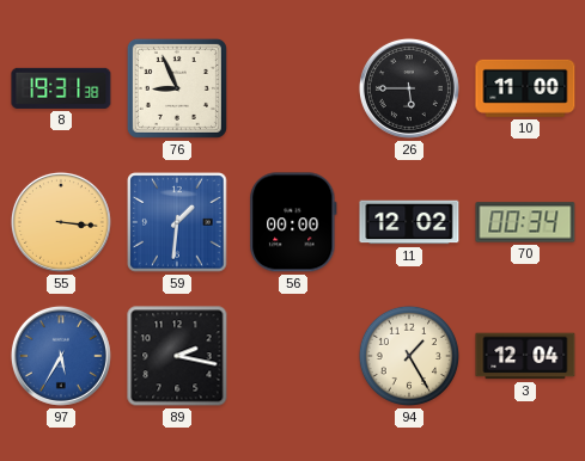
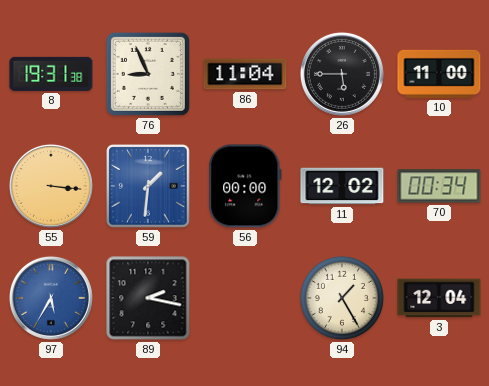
86: none -> 11:04 (245, 74)
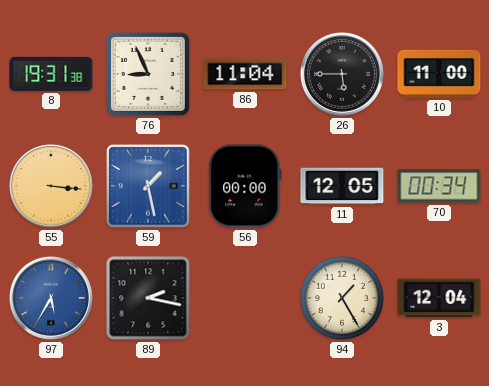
59: 1:31 -> 1:28 (148, 186)
11: 12:02 -> 12:05 (342, 186)
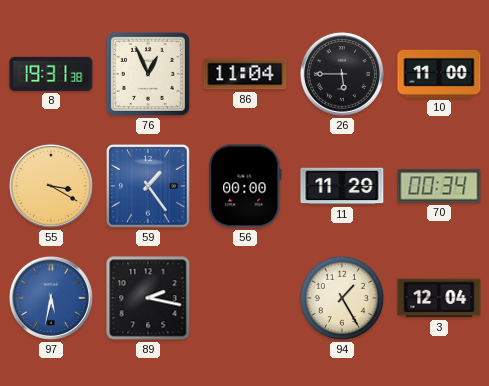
76: 8:56 -> 12:56 (148, 74)
55: 3:16 -> 3:20 (51, 186)
59: 1:28 -> 1:24 (148, 186)
11: 12:05 -> 11:29 (342, 186)
97: 5:35 -> 5:32 (51, 298)
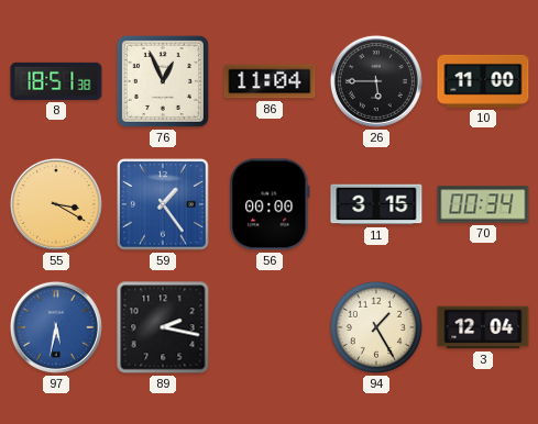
8: 19:31 -> 18:51 (56, 81)
11: 11:29 -> 3:15 (376, 204)
